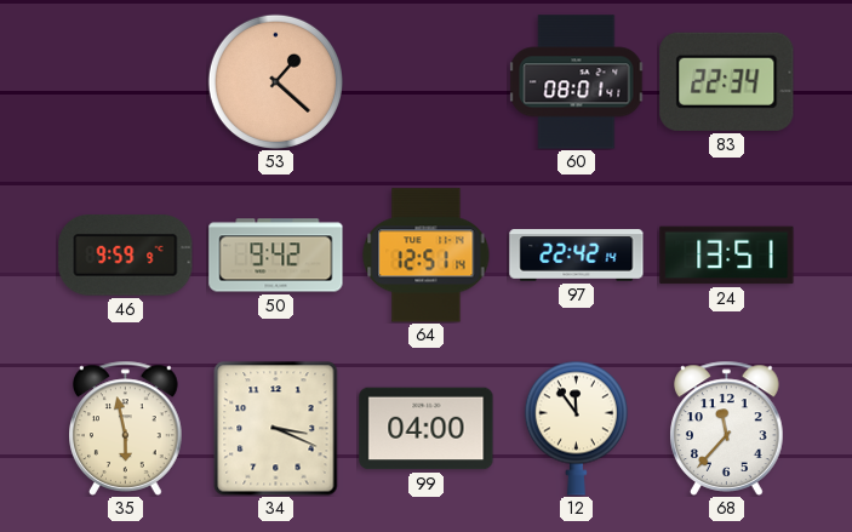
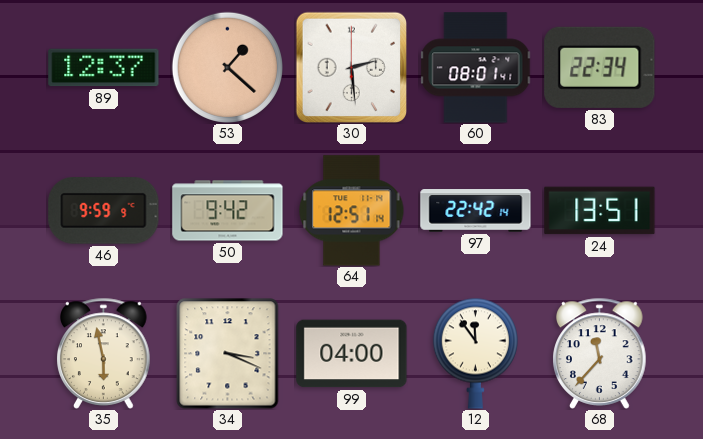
89: none -> 12:37 (104, 68)
30: none -> 2:29 (351, 67)
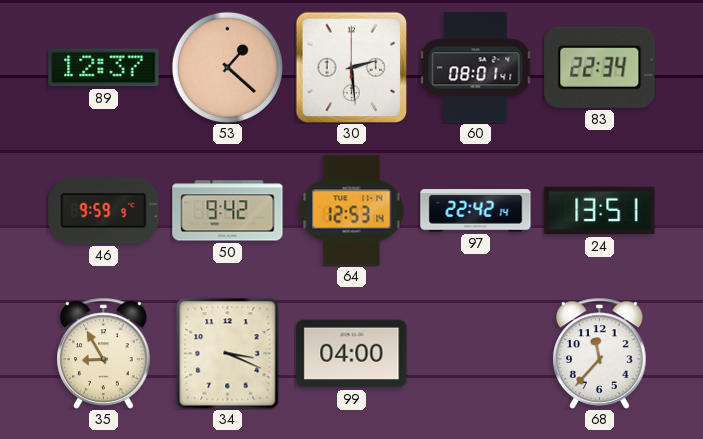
64: 12:51 -> 12:53 (352, 211)
35: 5:58 -> 8:55 (104, 353)
12: 11:54 -> none (475, 353)
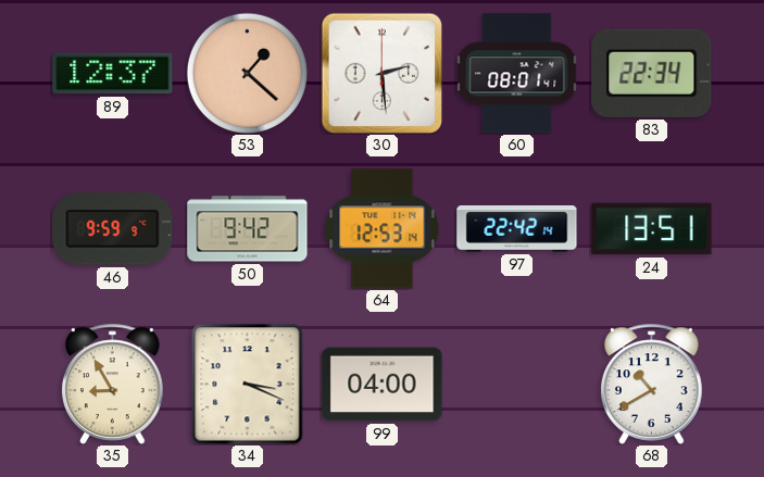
68: 11:37 -> 10:40 (652, 384)
